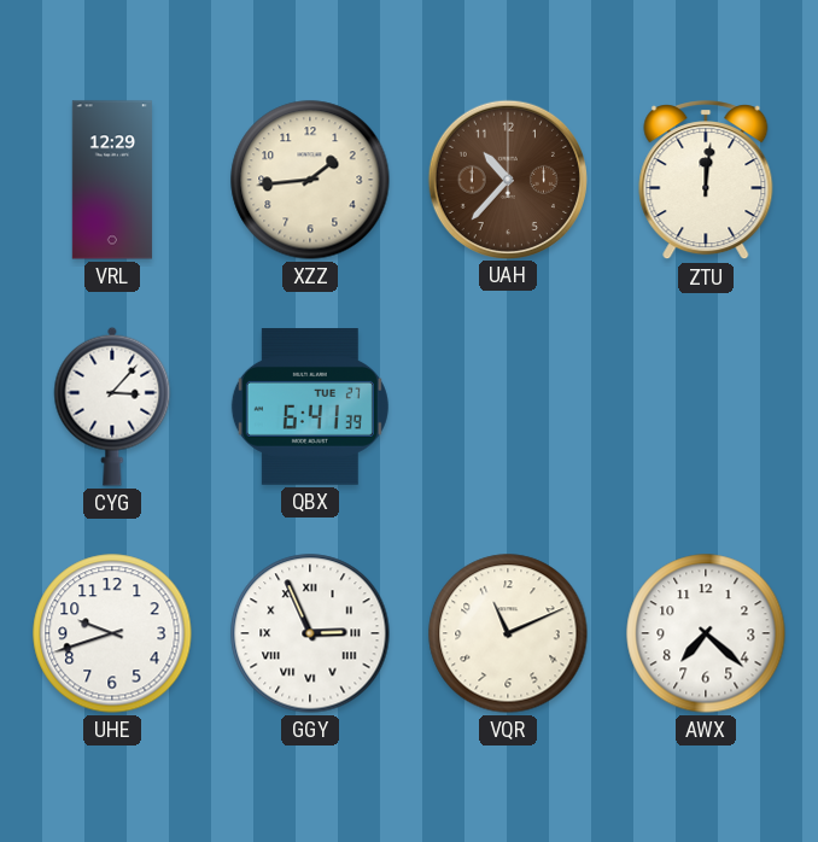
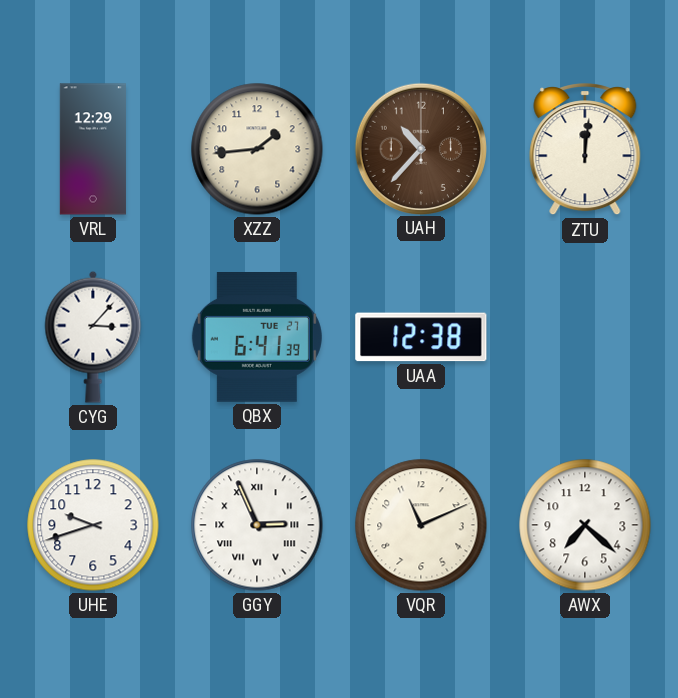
UAA: none -> 12:38 (421, 337)
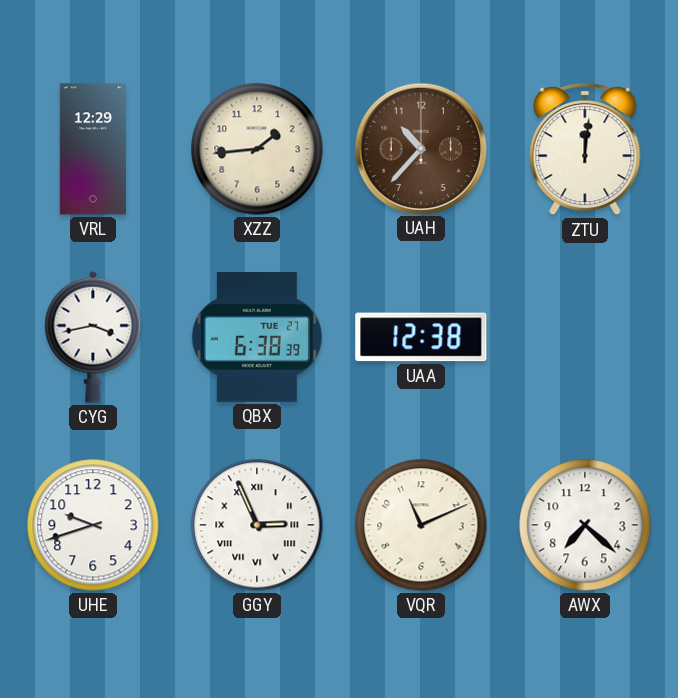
CYG: 3:07 -> 3:43 (93, 337)
QBX: 6:41 -> 6:38 (257, 338)
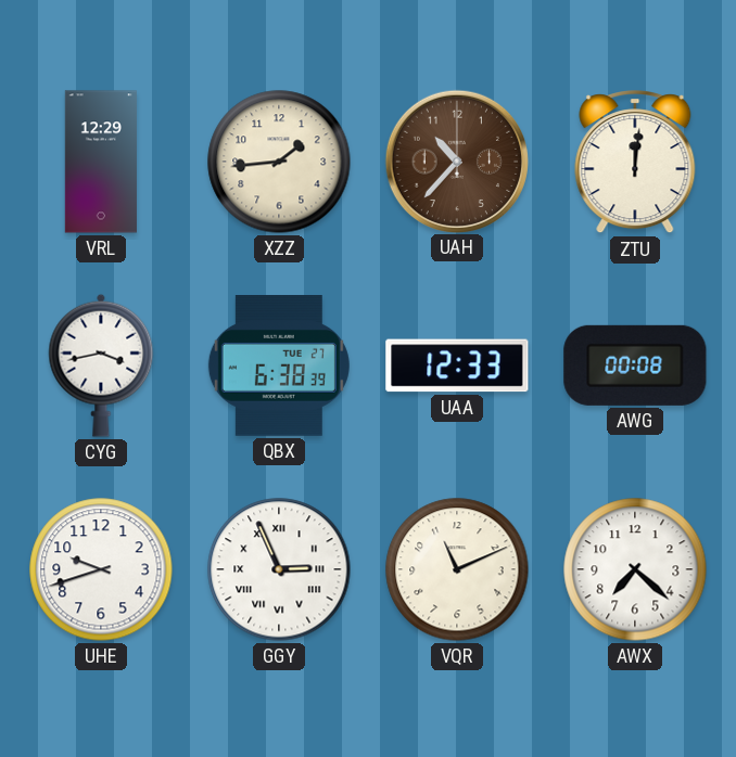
UAA: 12:38 -> 12:33 (457, 365)
AWG: none -> 00:08 (635, 365)
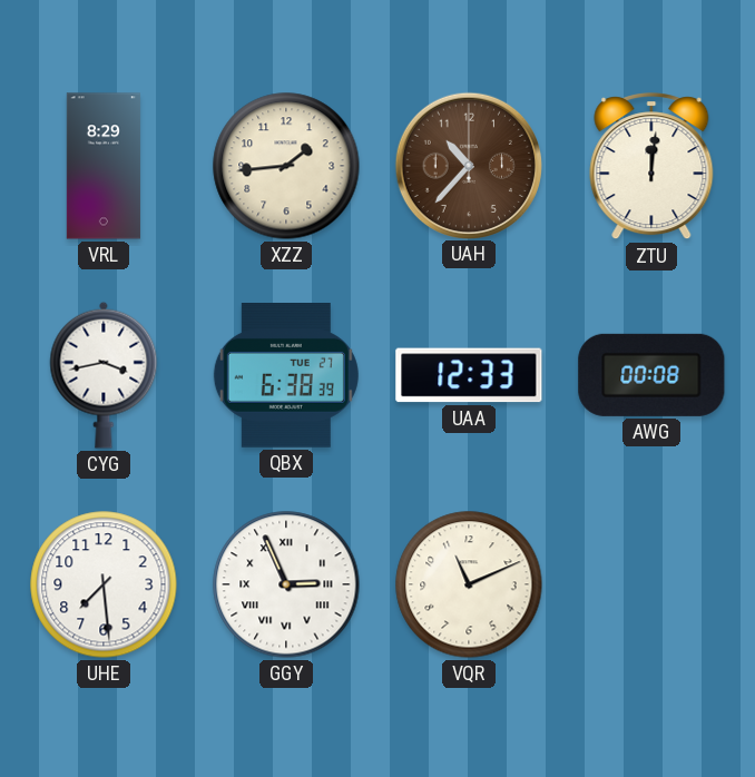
VRL: 12:29 -> 8:29 (104, 166)
UHE: 9:42 -> 7:29 (104, 584)
AWX: 7:22 -> none (635, 569)
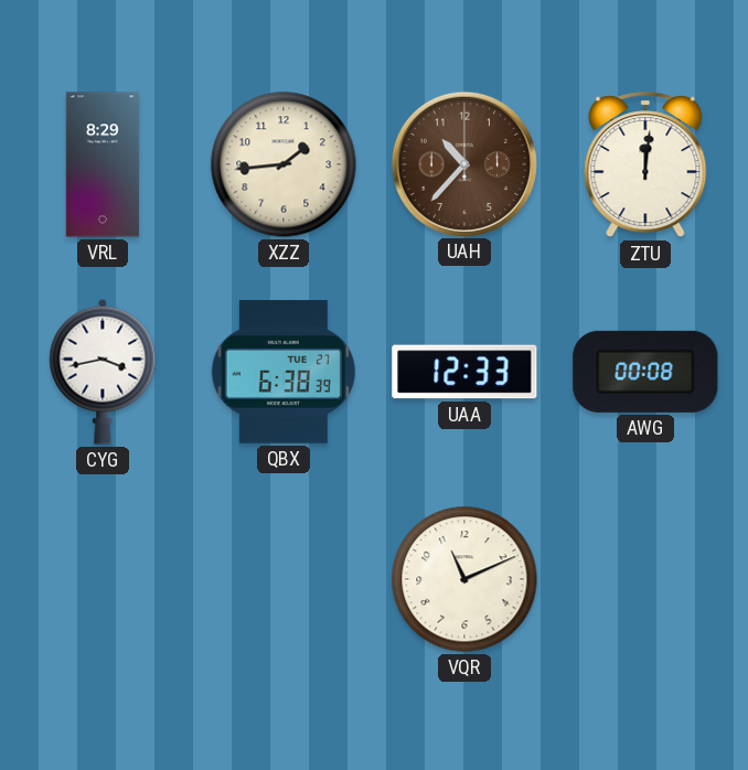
UHE: 7:29 -> none (104, 584)
GGY: 2:56 -> none (286, 584)
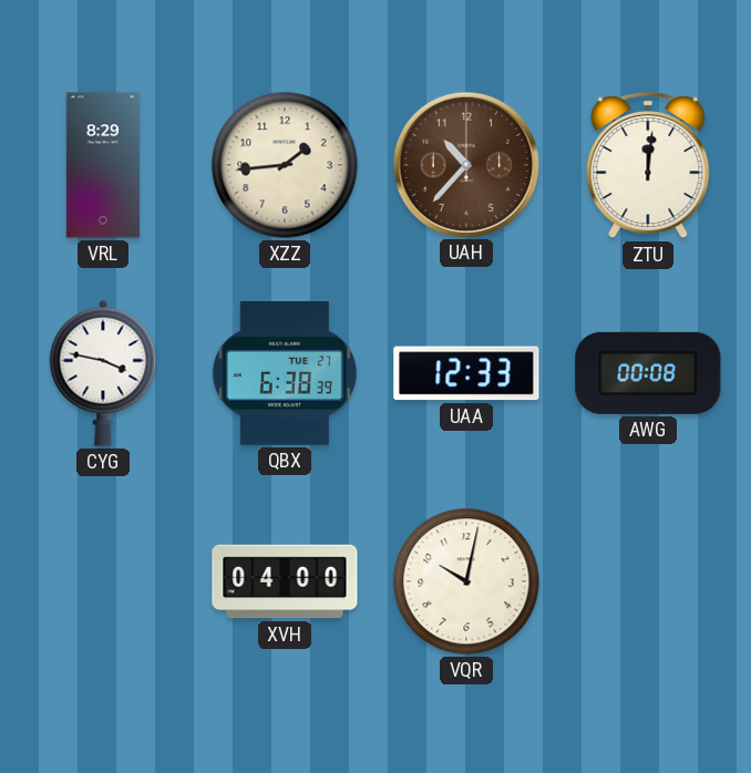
CYG: 3:43 -> 3:47 (103, 373)
XVH: none -> 04:00 (285, 581)
VQR: 11:11 -> 10:02 (466, 581)
